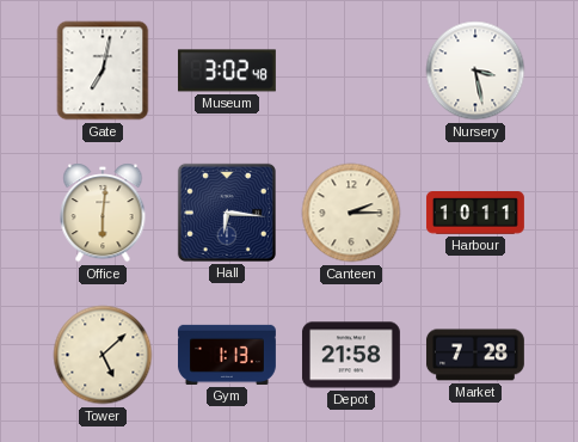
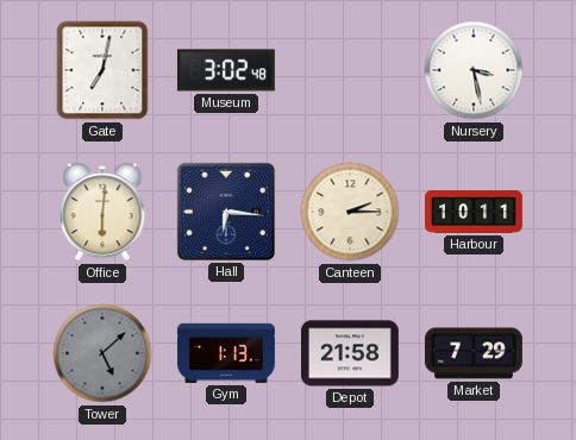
Tower dial: cream -> grey (102, 353)
Market: 7:28 -> 7:29 (474, 353)
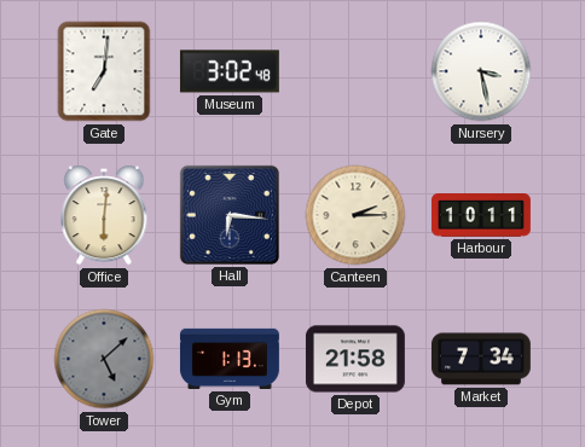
Gate: 7:02 -> 7:01 (104, 71)
Market: 7:29 -> 7:34 (481, 359)
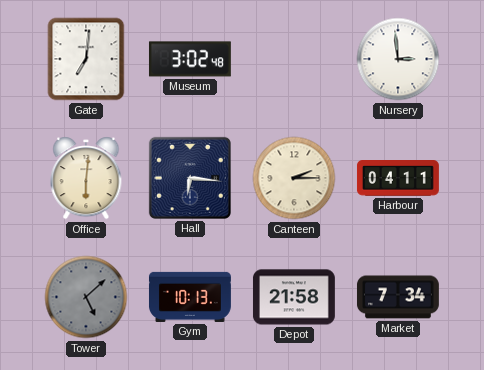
Nursery: 3:28 -> 2:59 (398, 59)
Harbour: 10:11 -> 04:11 (398, 179)
Gym: 1:13 -> 10:13 (190, 297)
